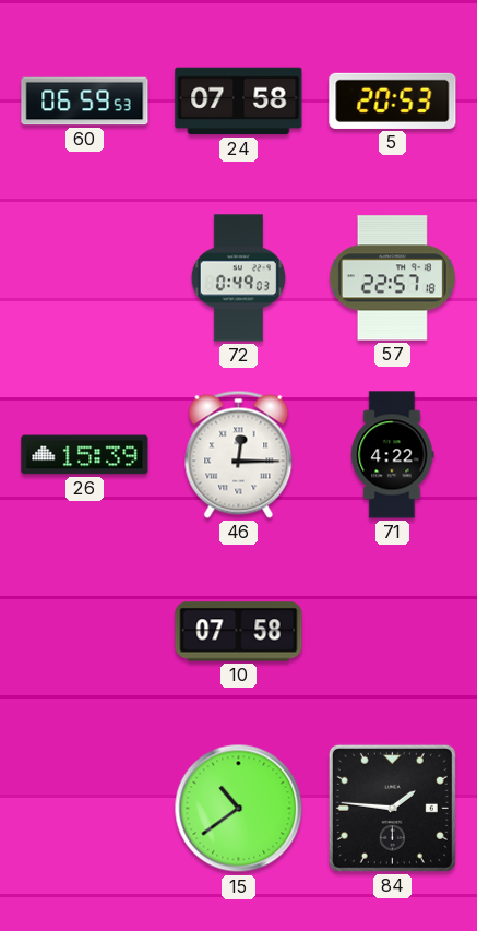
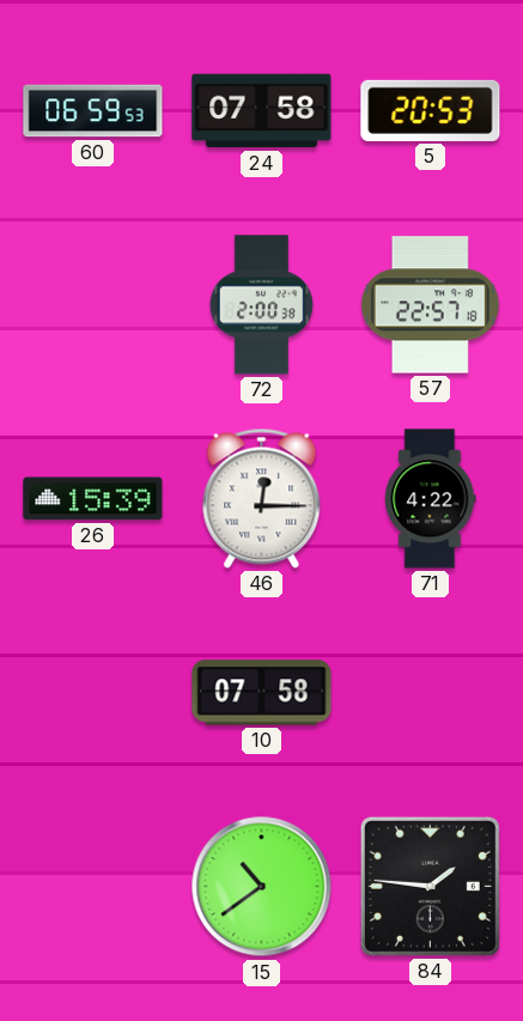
72: 0:49 -> 2:00 (261, 305)
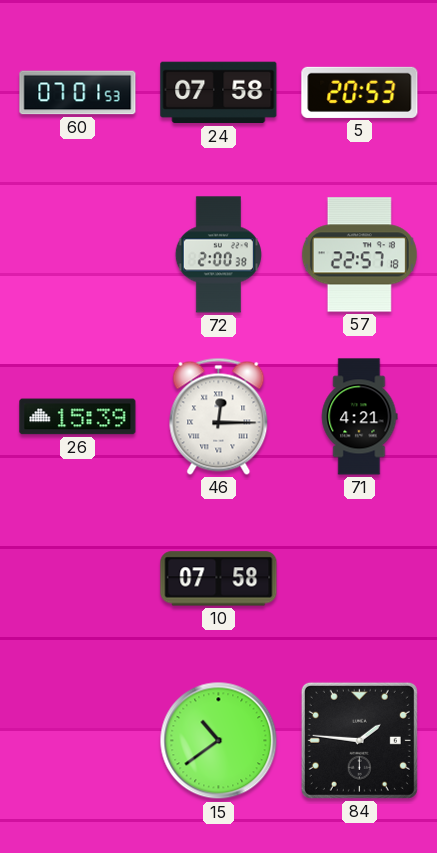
60: 06:59 -> 07:01 (78, 93)
71: 4:22 -> 4:21 (360, 417)
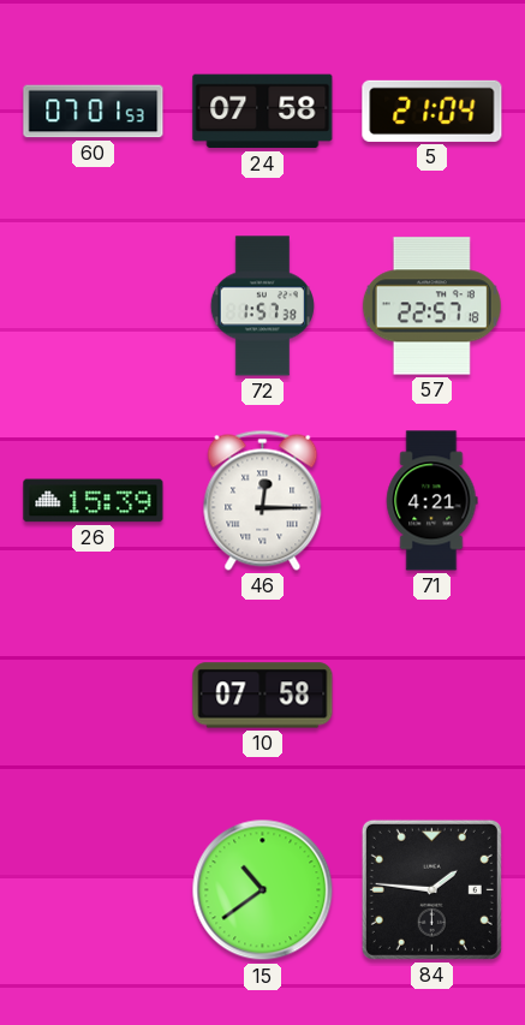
5: 20:53 -> 21:04 (432, 111)
72: 2:00 -> 1:57 (262, 306)
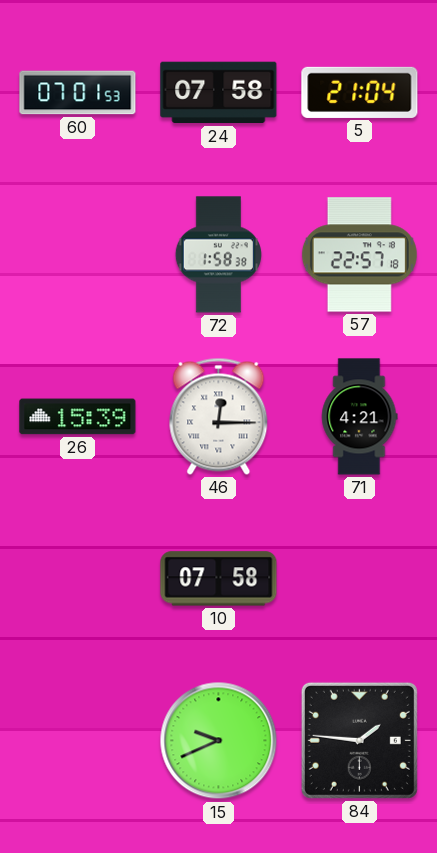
72: 1:57 -> 1:58 (218, 255)
15: 10:39 -> 9:41 (219, 741)
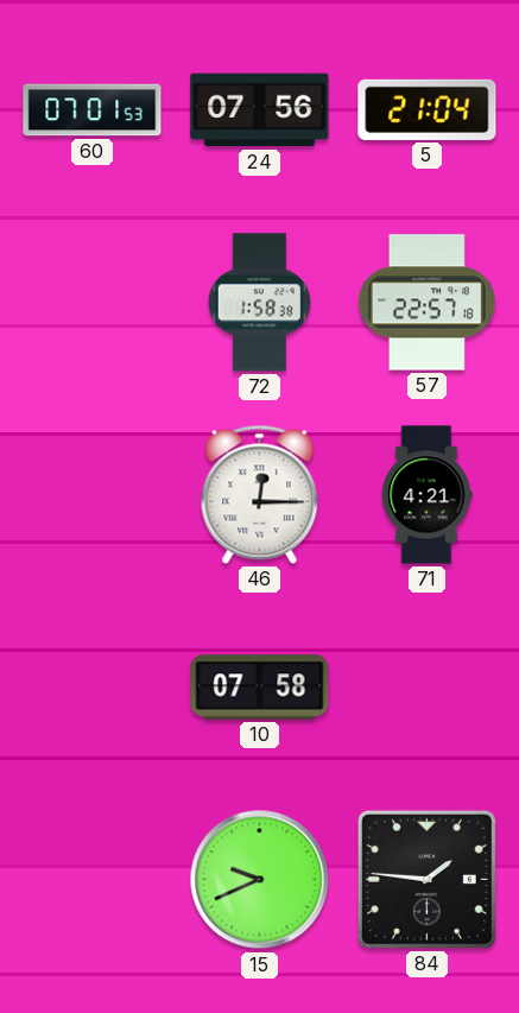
24: 07:58 -> 07:56 (260, 110)
26: 15:39 -> none (78, 417)
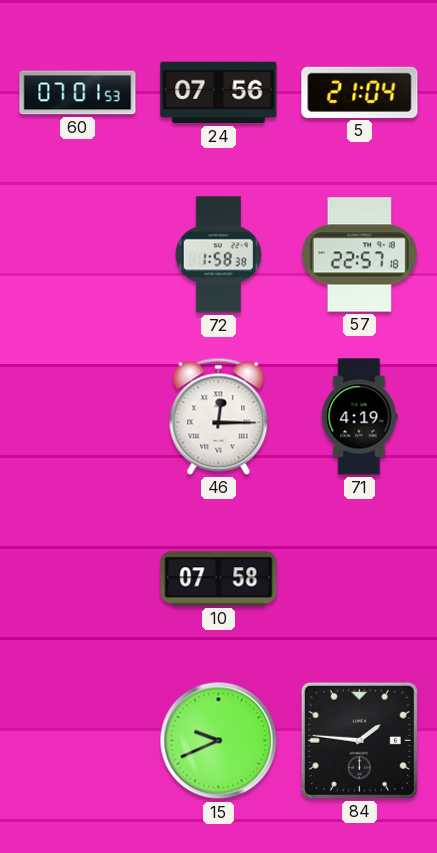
71: 4:21 -> 4:19 (360, 417)
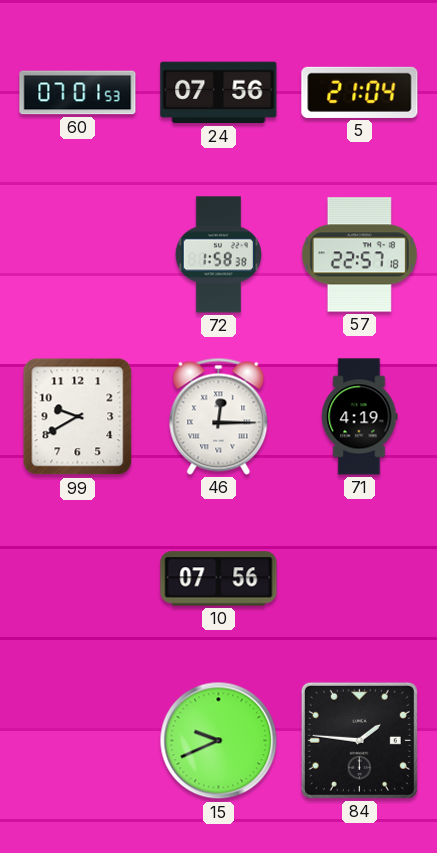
99: none -> 9:40 (78, 417)
10: 07:58 -> 07:56 (219, 579)
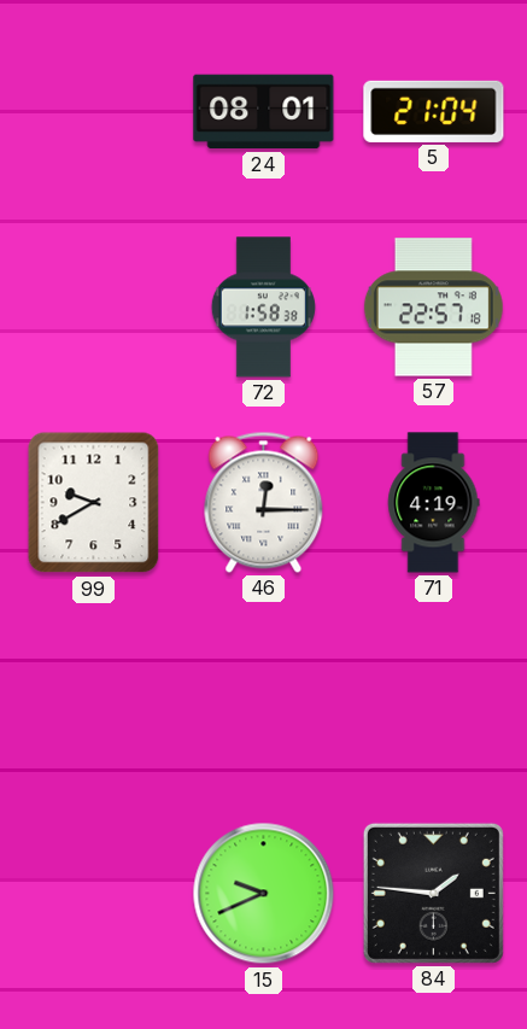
60: 07:01 -> none (78, 93)
24: 07:56 -> 08:01 (264, 112)
10: 07:56 -> none (219, 579)
